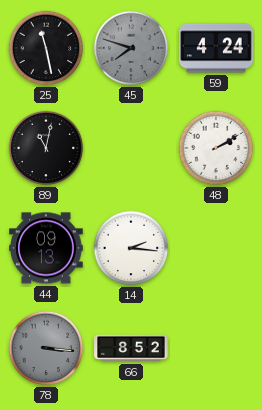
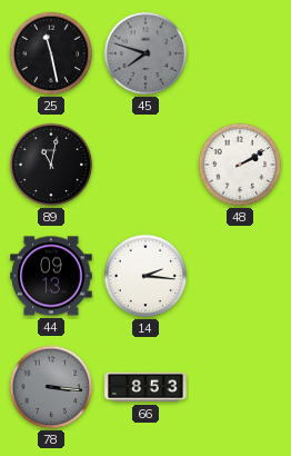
59: 4:24 -> none (216, 48)
66: 8:52 -> 8:53 (145, 387)
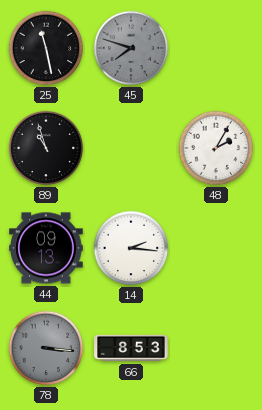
89: 11:02 -> 10:57 (46, 148)
48: 2:10 -> 2:05 (216, 148)
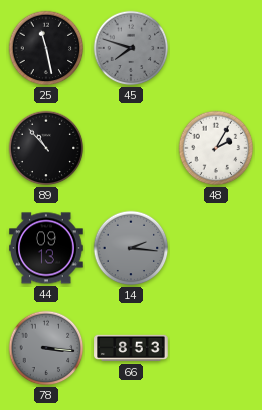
89: 10:57 -> 10:53 (46, 148)
14 dial: white -> grey (131, 248)
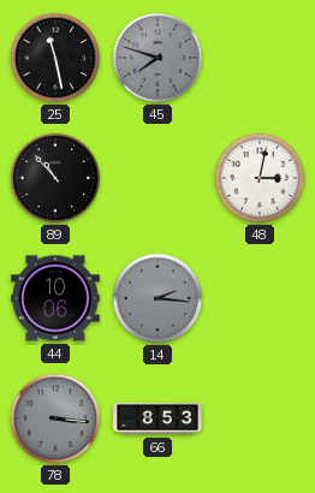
48: 2:05 -> 3:02 (260, 178)
44: 09:13 -> 10:06 (55, 298)
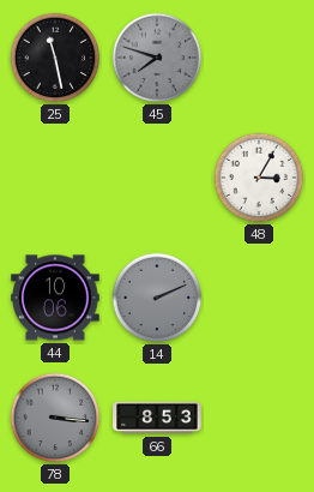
89: 10:53 -> none (55, 178)
48: 3:02 -> 3:05 (259, 178)
14: 2:16 -> 2:11 (157, 298)
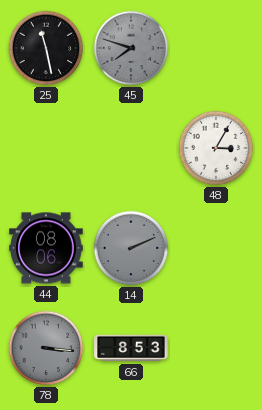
44: 10:06 -> 08:06 (46, 248)
